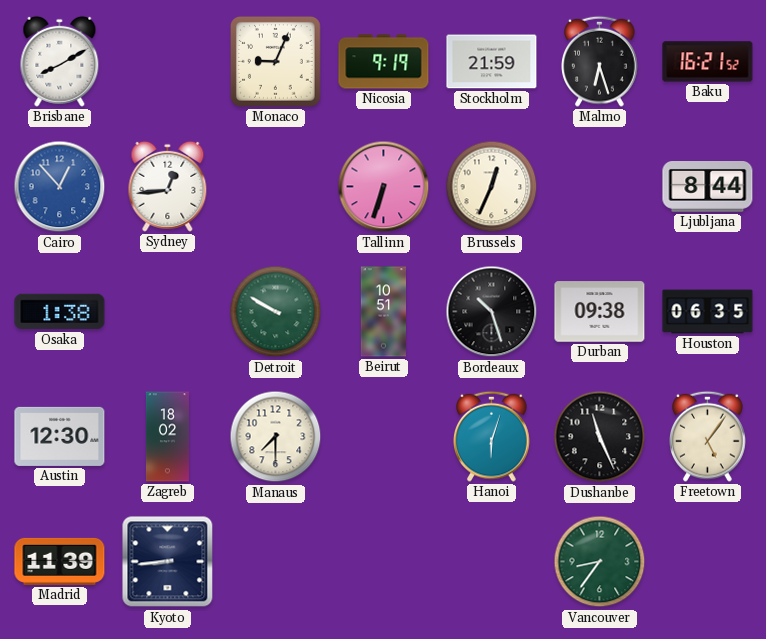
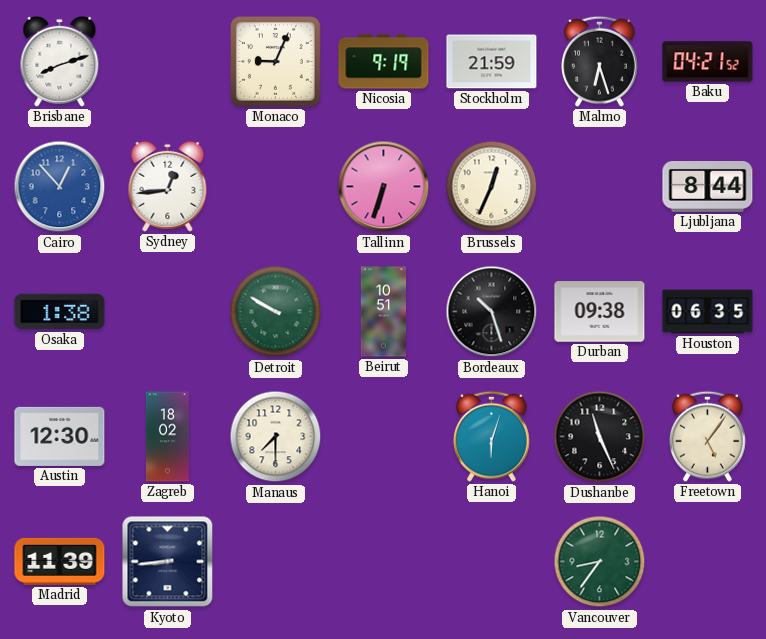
Brisbane: 8:10 -> 8:12 (60, 61)
Baku: 16:21 -> 04:21 (708, 62)
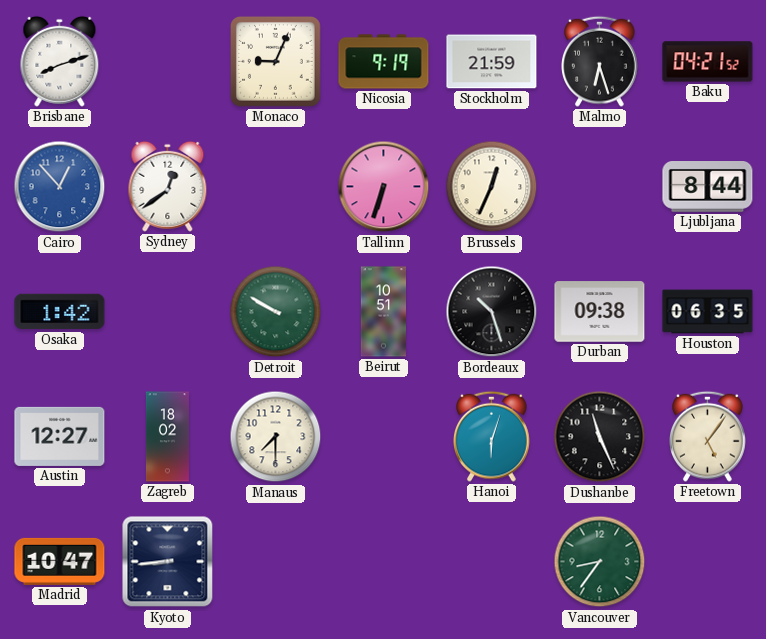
Sydney: 12:44 -> 12:39 (168, 186)
Osaka: 1:38 -> 1:42 (60, 312)
Austin: 12:30 -> 12:27 (60, 436)
Madrid: 11:39 -> 10:47 (60, 561)
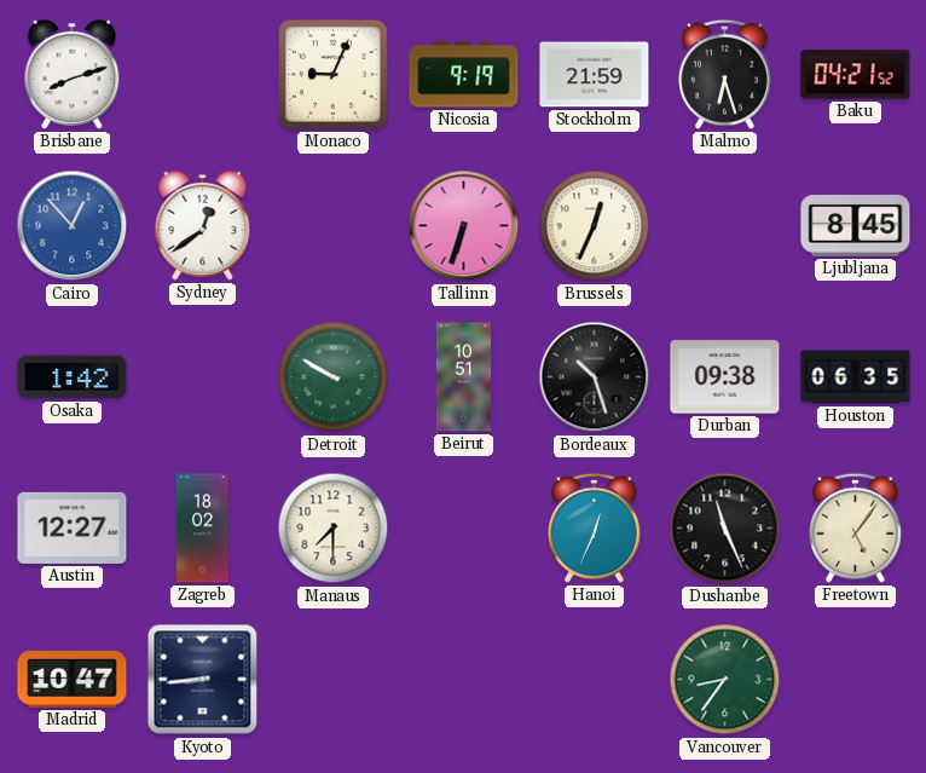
Ljubljana: 8:44 -> 8:45 (856, 226)
Hanoi: 6:03 -> 12:34 (595, 527)
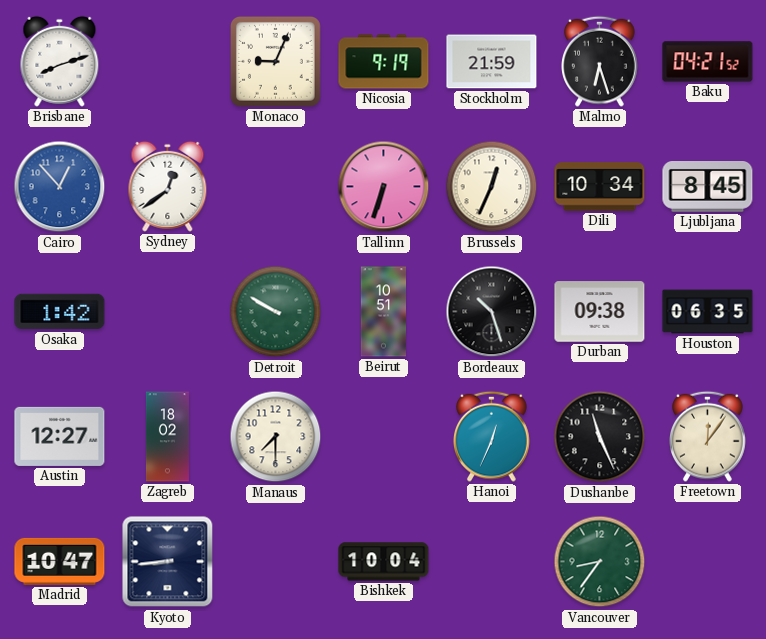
Dili: none -> 10:34 (600, 187)
Freetown: 5:06 -> 12:06 (708, 436)
Bishkek: none -> 10:04 (384, 562)
